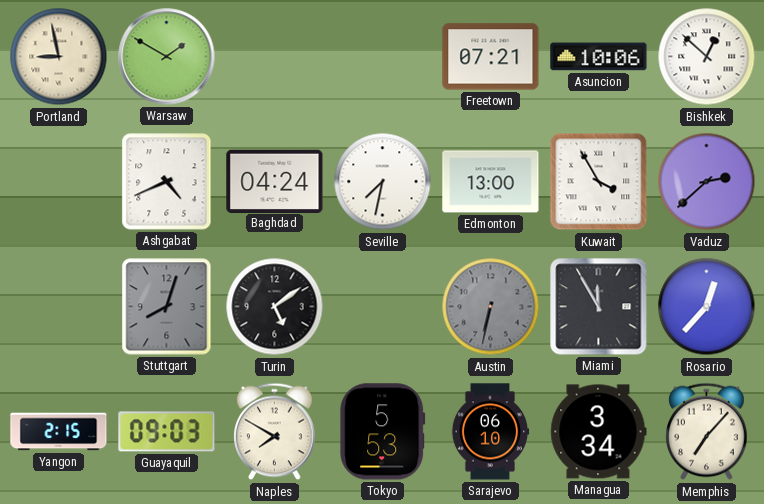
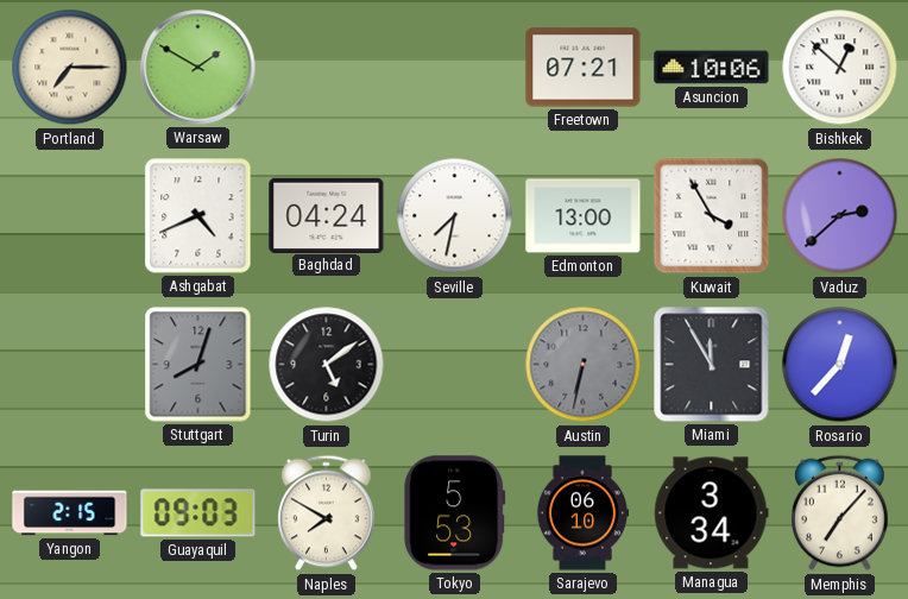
Portland: 8:58 -> 7:15 (70, 68)
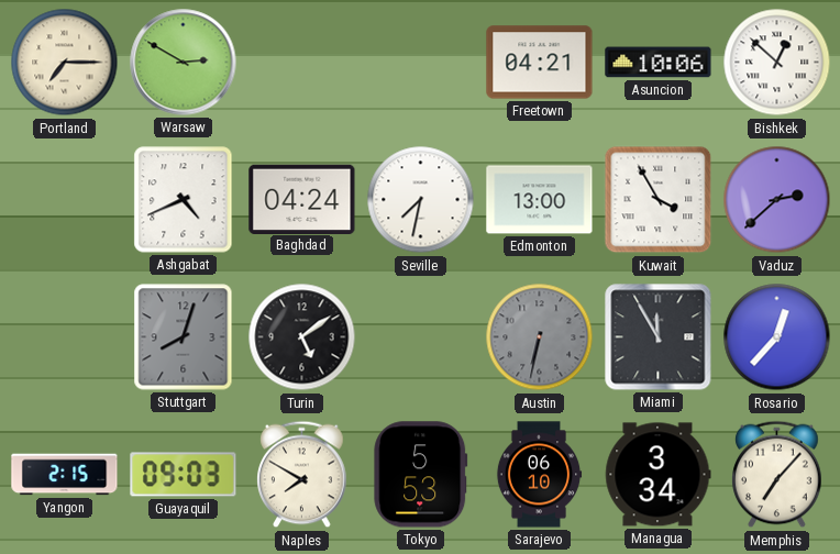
Warsaw: 1:50 -> 2:50 (184, 63)
Freetown: 07:21 -> 04:21 (540, 63)
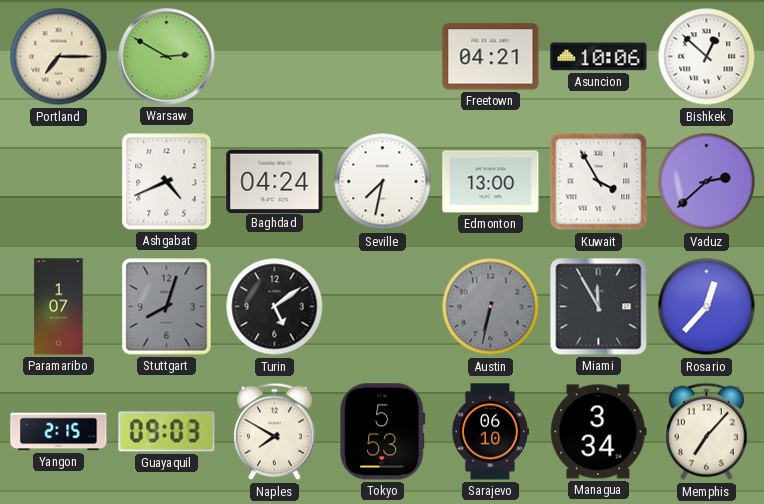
Paramaribo: none -> 1:07 (59, 307)
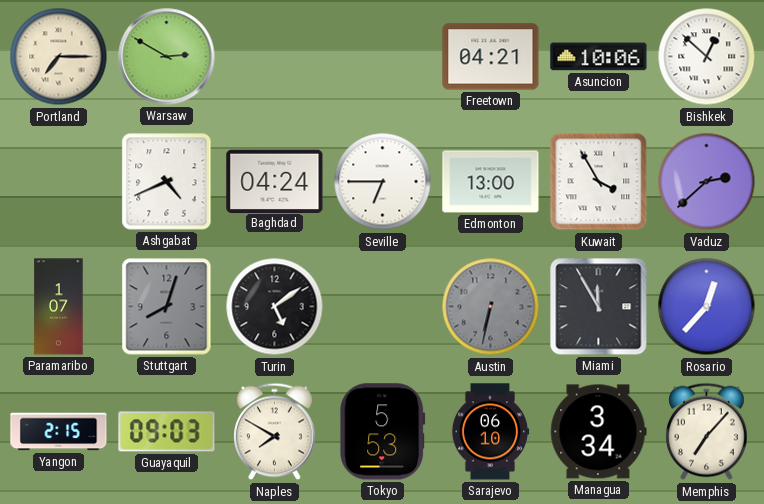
Seville: 7:32 -> 6:45 (383, 182)
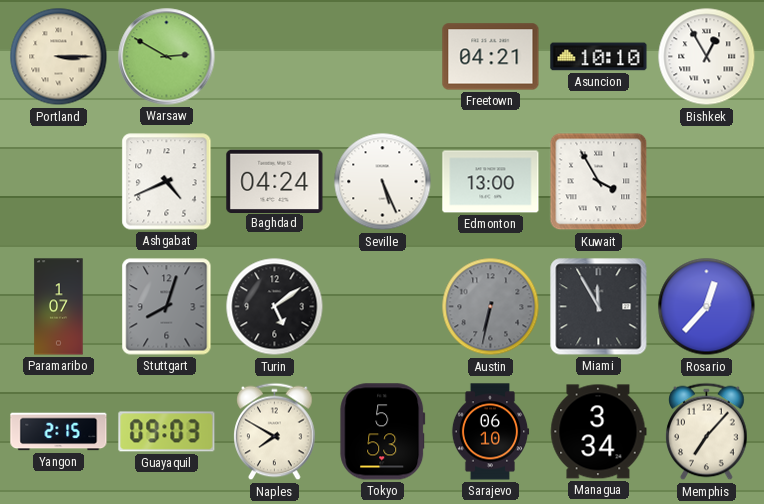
Portland: 7:15 -> 3:15 (59, 57)
Asuncion: 10:06 -> 10:10 (599, 57)
Bishkek: 12:52 -> 12:55 (707, 57)
Seville: 6:45 -> 5:26 (383, 182)
Vaduz: 2:38 -> none (707, 182)
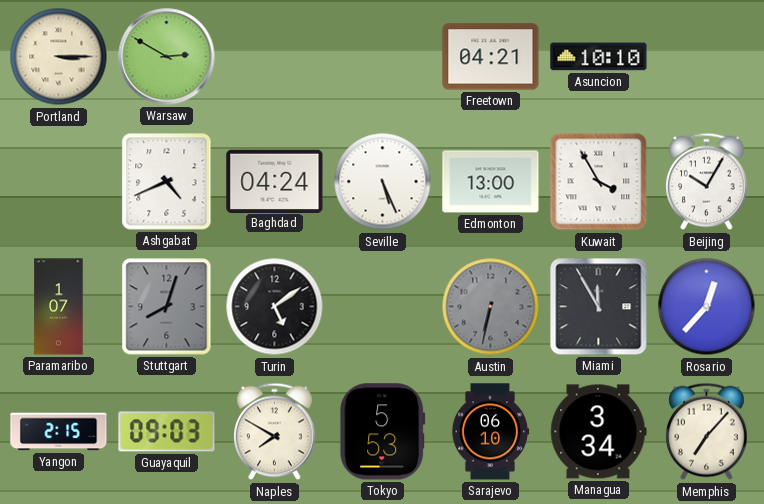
Bishkek: 12:55 -> none (707, 57)
Beijing: none -> 10:05 (707, 182)
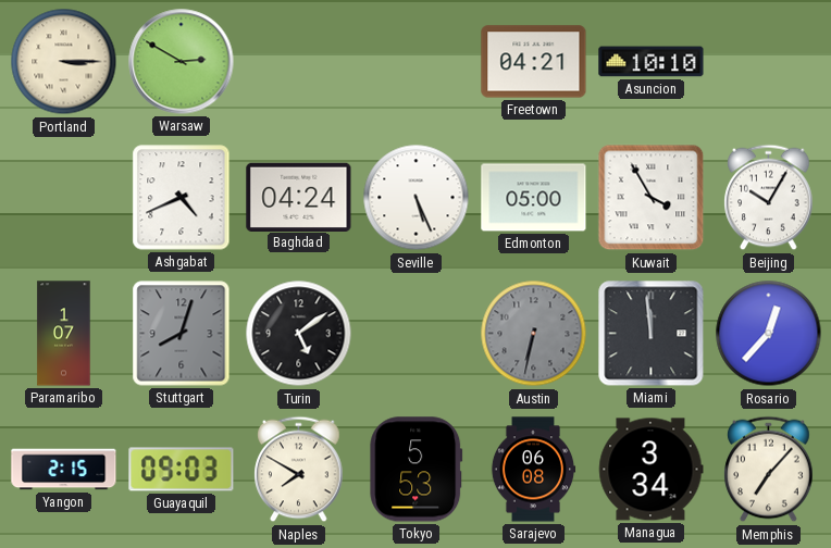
Edmonton: 13:00 -> 05:00 (534, 198)
Miami: 11:55 -> 11:59 (652, 334)
Sarajevo: 06:10 -> 06:08 (533, 470)
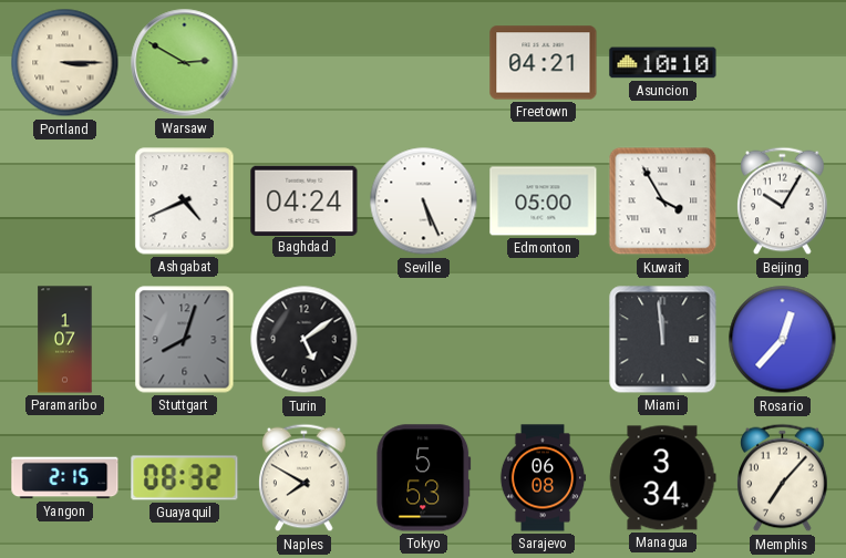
Austin: 6:32 -> none (534, 334)
Guayaquil: 09:03 -> 08:32 (185, 478)
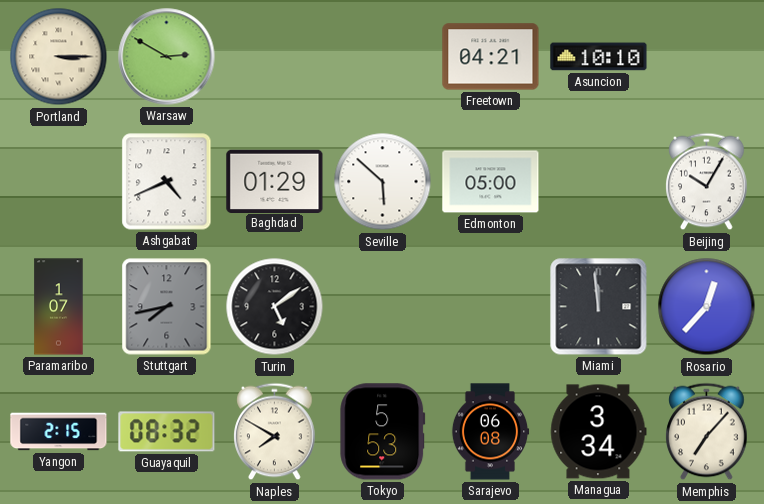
Baghdad: 04:24 -> 01:29 (275, 181)
Seville: 5:26 -> 5:52 (383, 182)
Kuwait: 3:55 -> none (663, 201)
Stuttgart: 8:03 -> 7:43 (167, 307)
